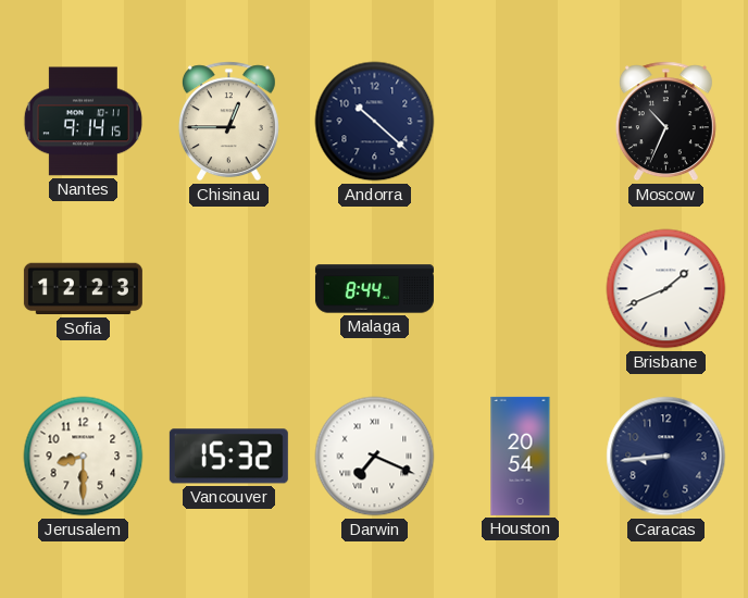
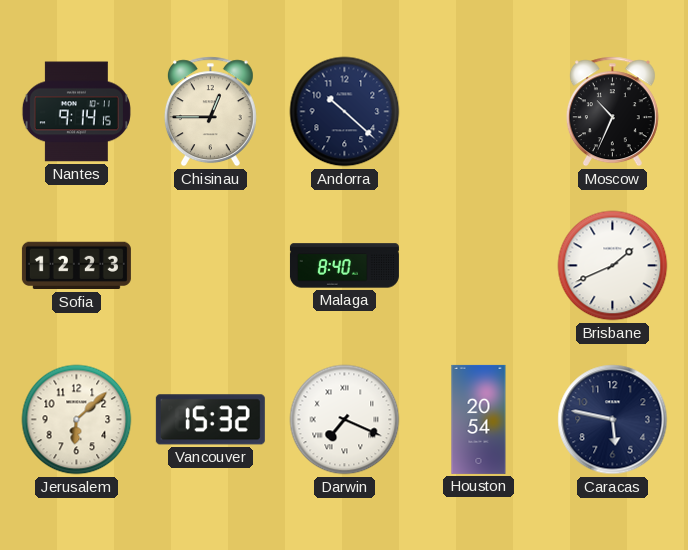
Malaga: 8:44 -> 8:40 (344, 266)
Jerusalem: 8:30 -> 6:08 (77, 420)
Caracas: 8:44 -> 5:47 (613, 420)
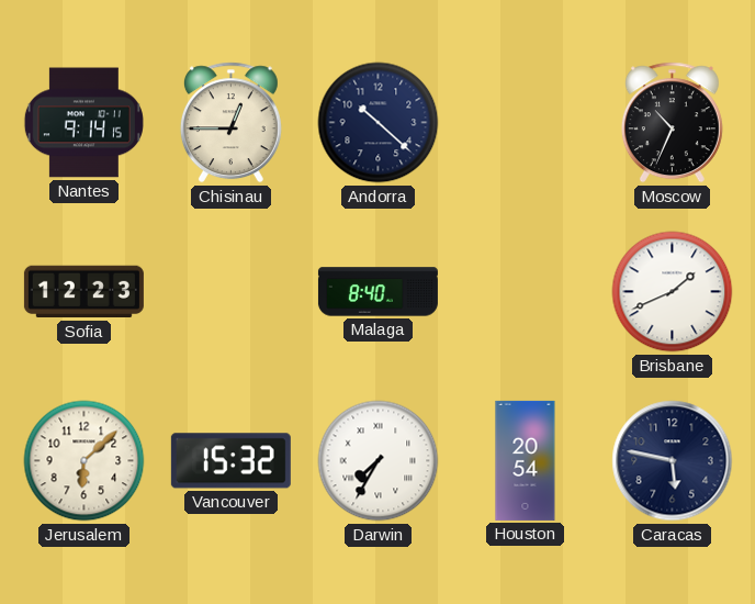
Darwin: 7:19 -> 7:35 (379, 461)
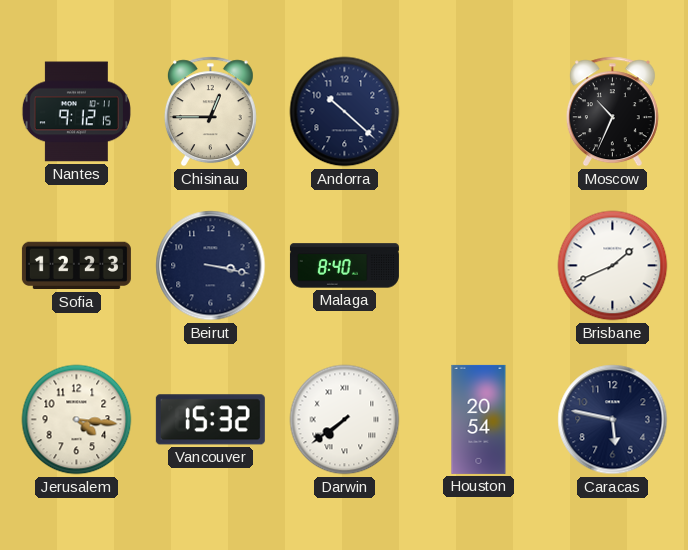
Nantes: 9:14 -> 9:12 (76, 112)
Beirut: none -> 3:17 (211, 266)
Jerusalem: 6:08 -> 4:16 (77, 420)
Darwin: 7:35 -> 7:39 (345, 420)
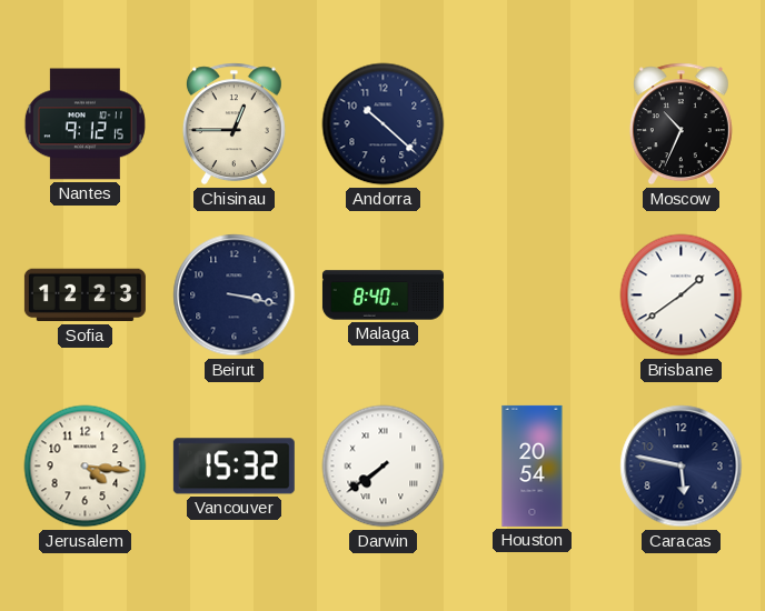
Brisbane: 1:41 -> 1:39 (682, 296)
